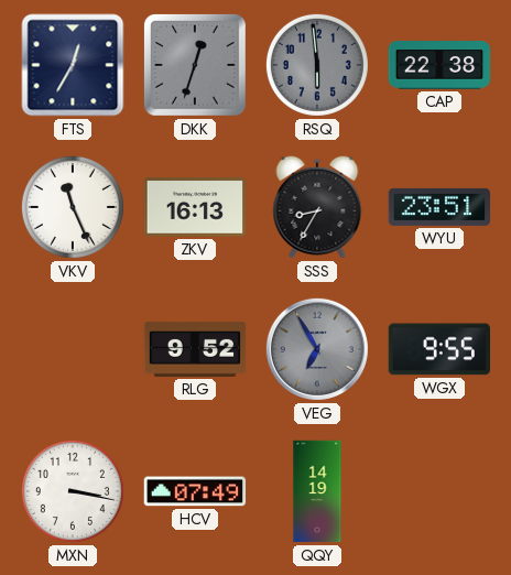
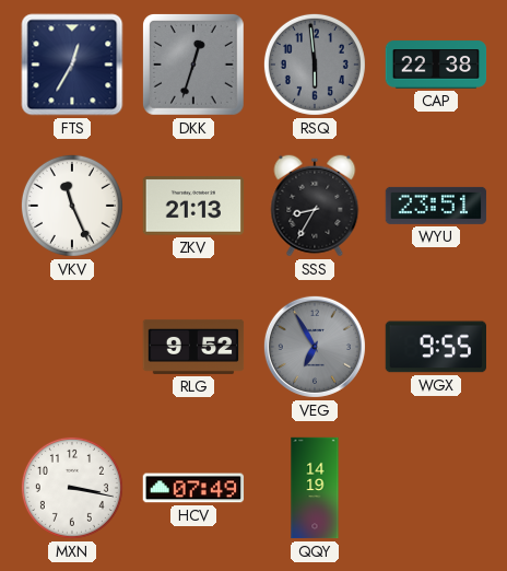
ZKV: 16:13 -> 21:13 (193, 206)
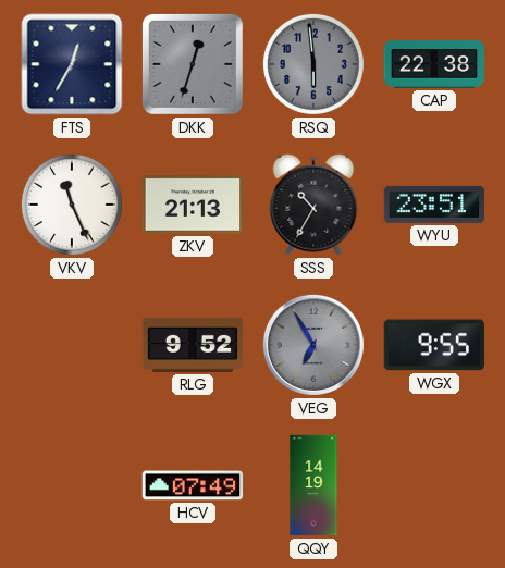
SSS: 8:35 -> 10:35 (313, 205)
MXN: 3:17 -> none (72, 488)
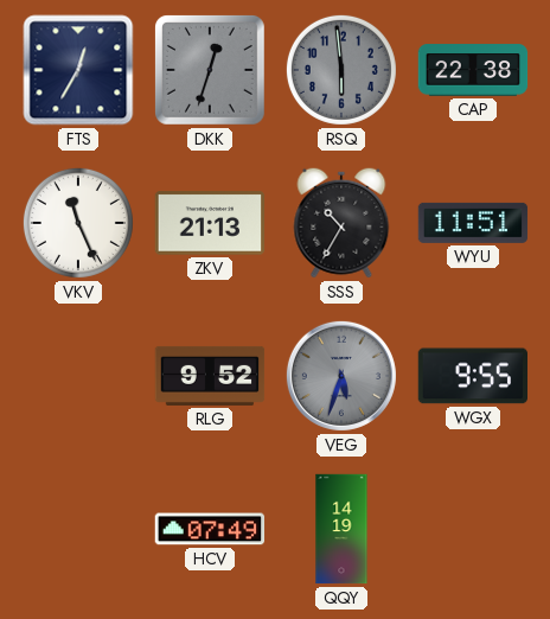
WYU: 23:51 -> 11:51 (473, 223)
VEG: 6:55 -> 5:33 (341, 376)
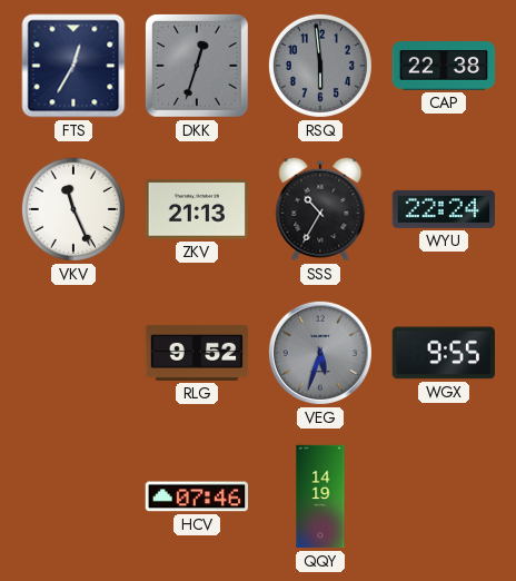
WYU: 11:51 -> 22:24 (444, 209)
HCV: 07:49 -> 07:46 (197, 496)
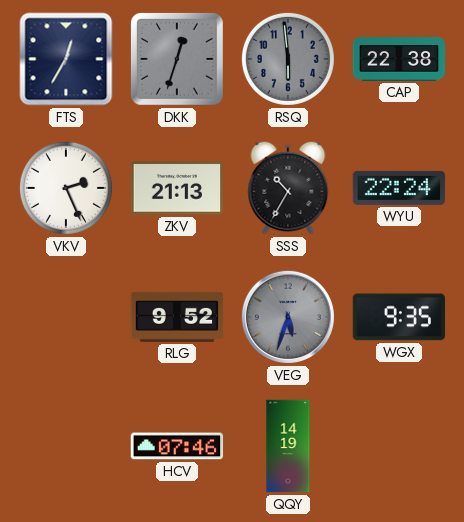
VKV: 11:26 -> 2:26 (66, 188)
WGX: 9:55 -> 9:35 (398, 317)
